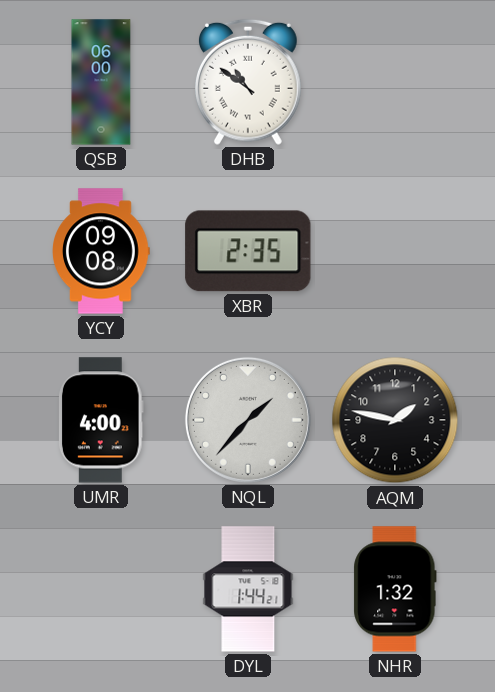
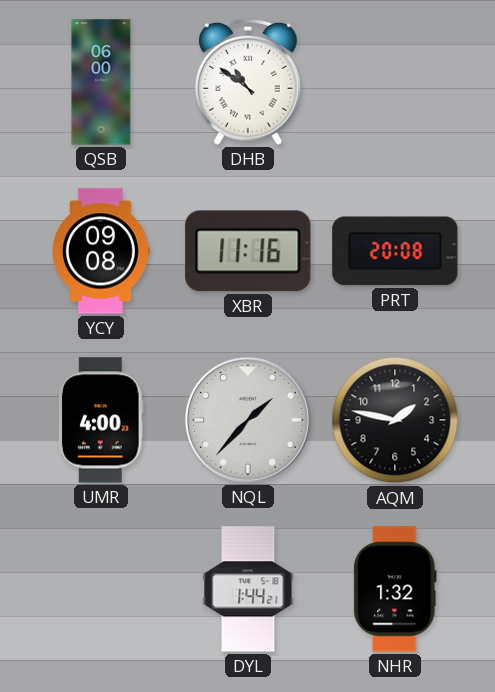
XBR: 2:35 -> 11:16 (248, 251)
PRT: none -> 20:08 (395, 251)
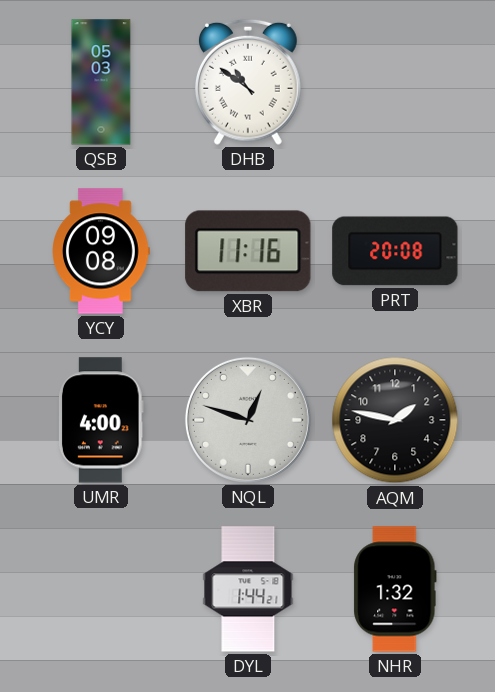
QSB: 06:00 -> 05:03 (101, 82)
NQL: 1:37 -> 12:48 (248, 420)
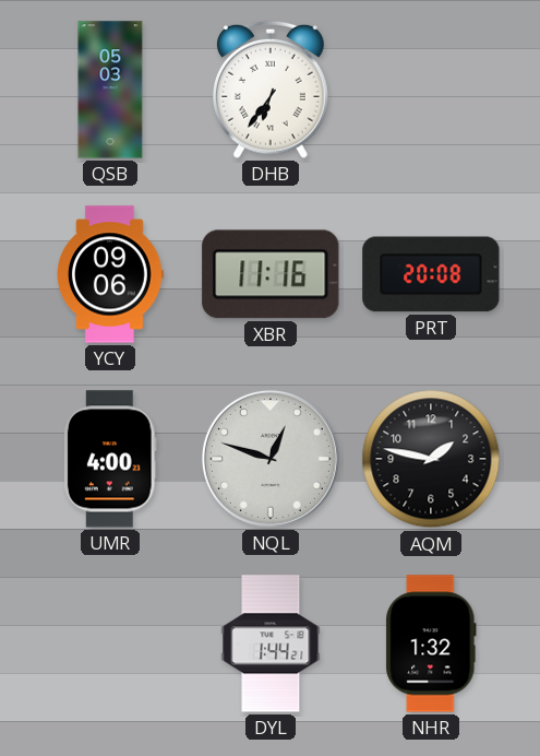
DHB: 10:51 -> 6:36 (271, 90)
YCY: 09:08 -> 09:06 (110, 274)
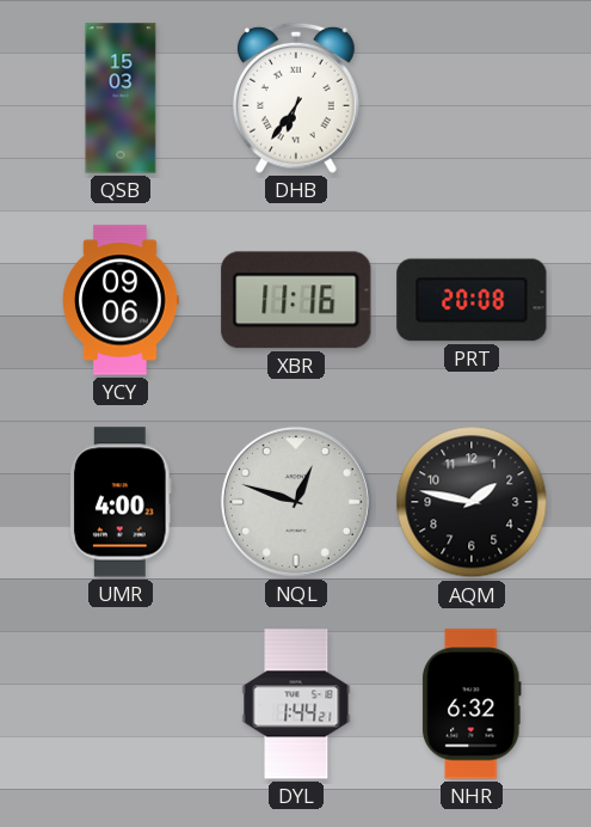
QSB: 05:03 -> 15:03 (121, 98)
NHR: 1:32 -> 6:32 (472, 704)
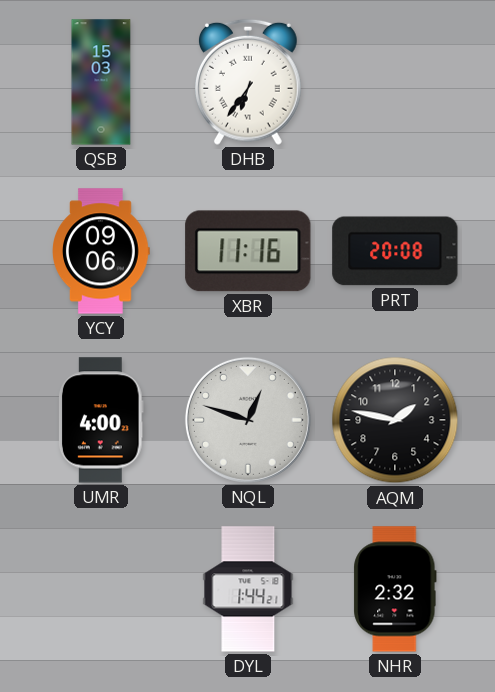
NHR: 6:32 -> 2:32 (395, 589)
